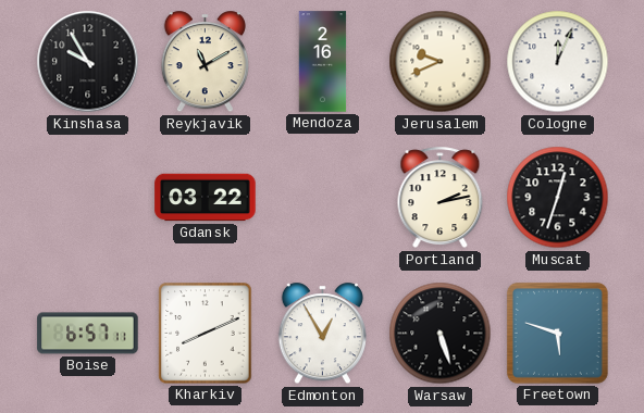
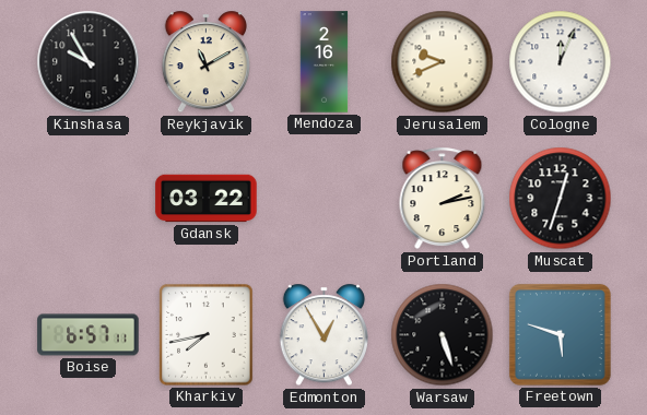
Kharkiv: 8:11 -> 7:43 (207, 335)
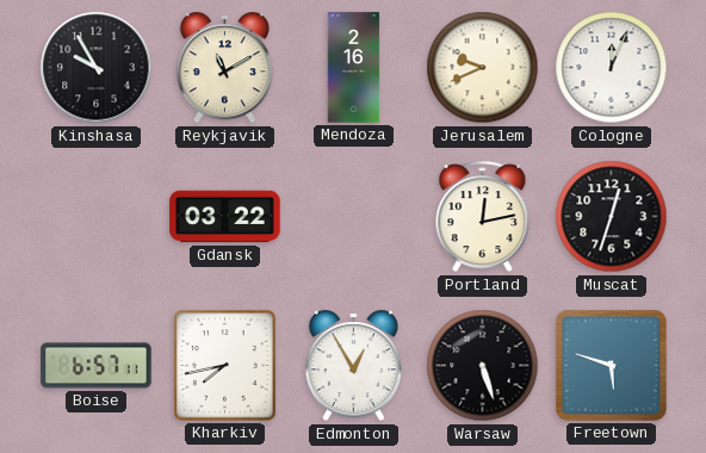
Portland: 2:13 -> 12:13 (483, 217)
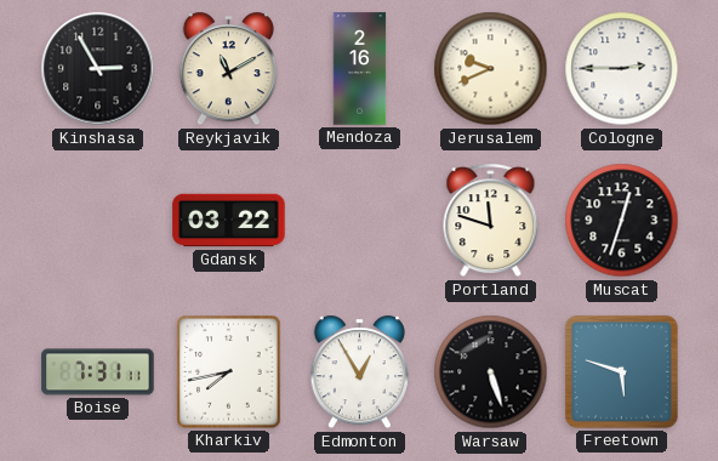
Kinshasa: 9:55 -> 2:55 (98, 69)
Cologne: 12:04 -> 2:45 (622, 69)
Portland: 12:13 -> 11:48 (491, 221)
Boise: 6:57 -> 7:31 (98, 372)
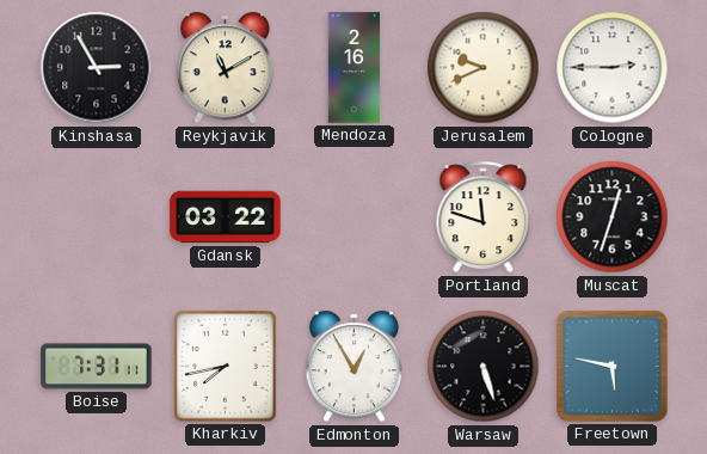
Freetown: 5:48 -> 5:47 (611, 366)
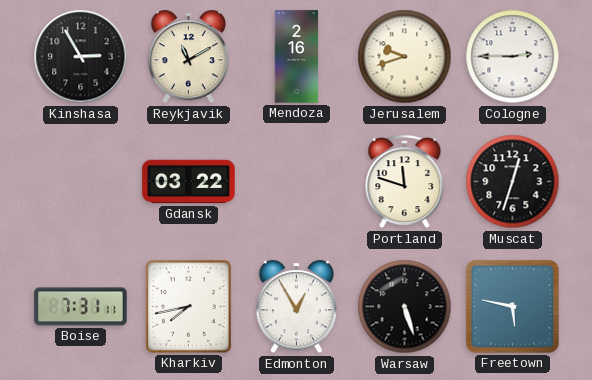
Jerusalem: 9:41 -> 9:42 (405, 57)
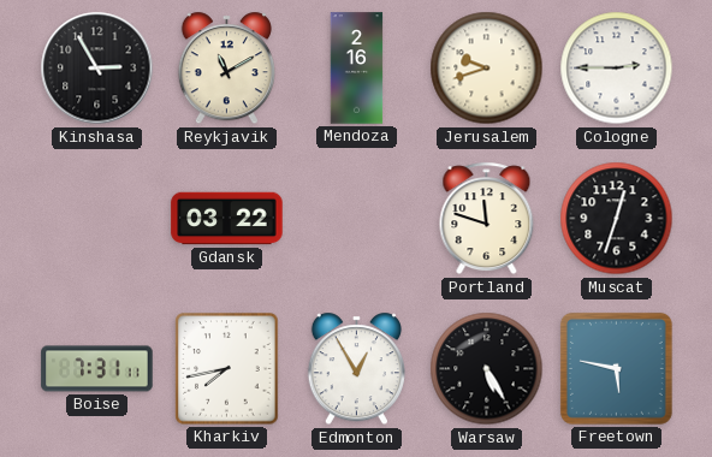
Warsaw: 5:27 -> 5:25 (487, 369)
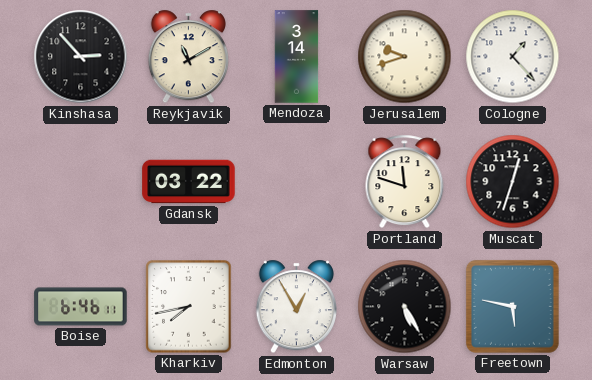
Kinshasa: 2:55 -> 2:53 (81, 57)
Mendoza: 2:16 -> 3:14 (297, 57)
Cologne: 2:45 -> 1:23 (513, 57)
Boise: 7:31 -> 6:46 (81, 307)
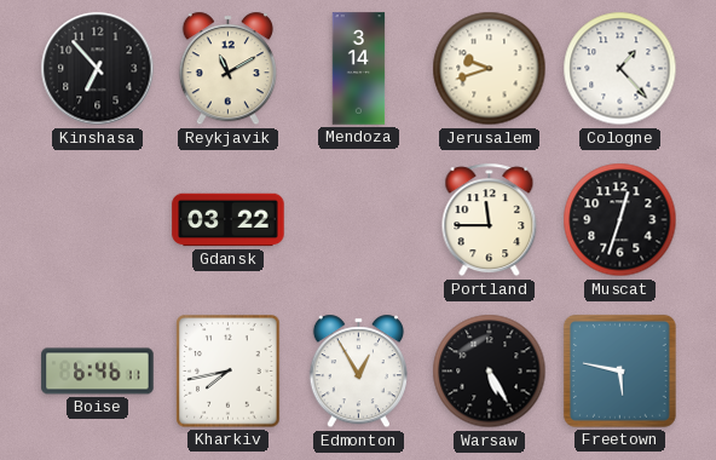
Kinshasa: 2:53 -> 6:53 (98, 69)
Portland: 11:48 -> 11:45 (490, 220)
